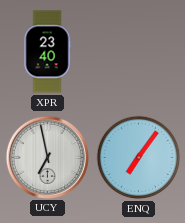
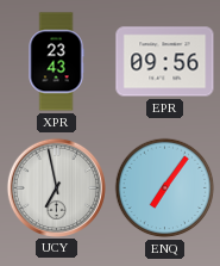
XPR: 23:40 -> 23:43 (56, 62)
EPR: none -> 09:56 (165, 62)
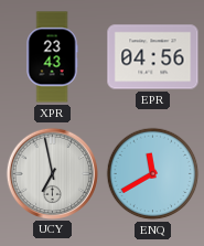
EPR: 09:56 -> 04:56 (153, 57)
ENQ: 7:06 -> 11:40 (153, 174)
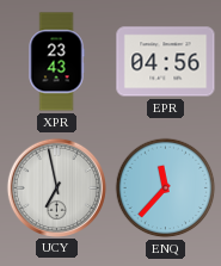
ENQ: 11:40 -> 11:37 (166, 188)
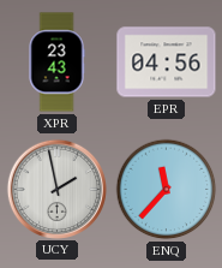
UCY: 6:58 -> 1:58 (56, 189)
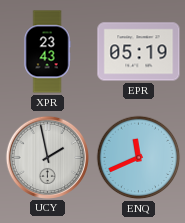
EPR: 04:56 -> 05:19 (139, 52)
ENQ: 11:37 -> 11:41 (139, 158)
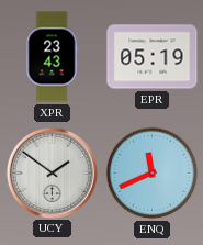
UCY: 1:58 -> 1:51 (52, 172)
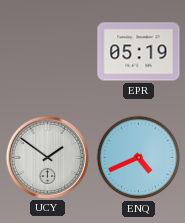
XPR: 23:43 -> none (52, 57)
ENQ: 11:41 -> 4:41 (139, 158)
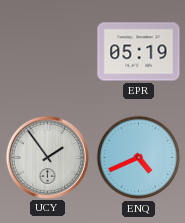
UCY: 1:51 -> 1:54 (47, 157)
